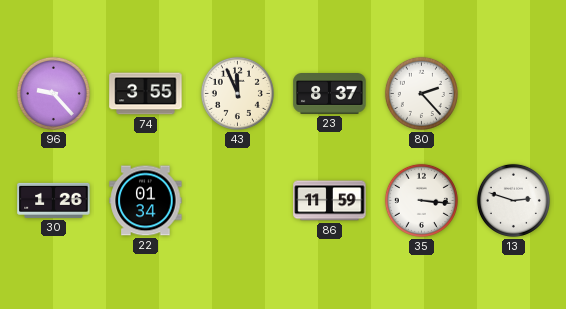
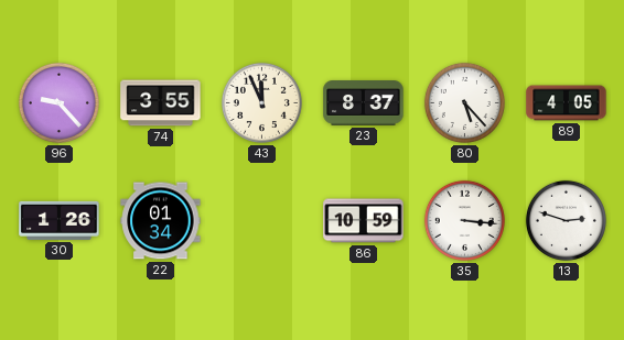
80: 2:23 -> 5:23 (464, 102)
89: none -> 4:05 (567, 103)
86: 11:59 -> 10:59 (364, 221)
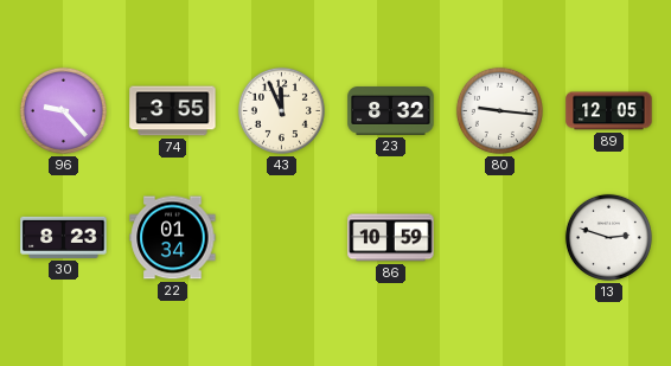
23: 8:37 -> 8:32 (391, 111)
80: 5:23 -> 9:16 (499, 110)
89: 4:05 -> 12:05 (609, 111)
30: 1:26 -> 8:23 (64, 237)
35: 3:16 -> none (464, 220)
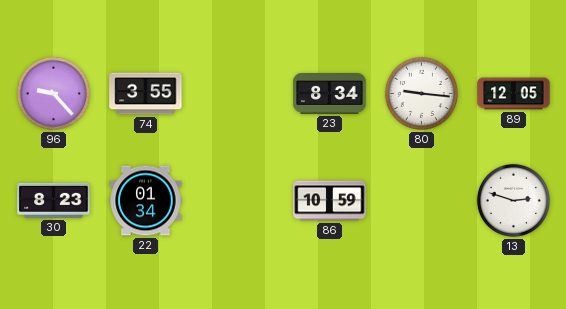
43: 11:56 -> none (281, 110)
23: 8:32 -> 8:34 (330, 94)
